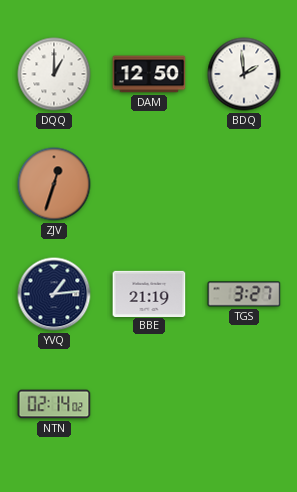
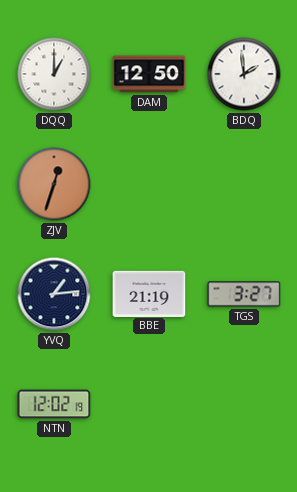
NTN: 02:14 -> 12:02 (54, 404)
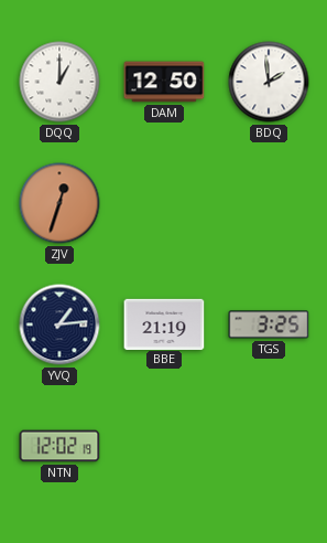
TGS: 3:27 -> 3:25 (269, 324)
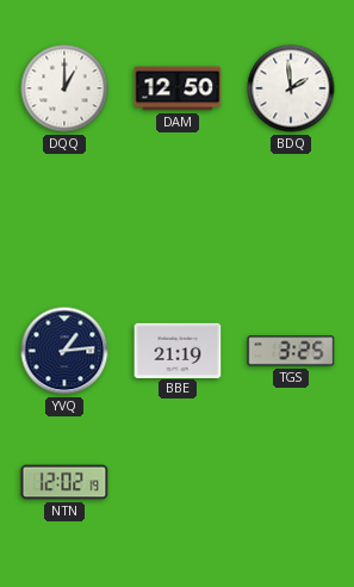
ZJV: 12:33 -> none (59, 203)
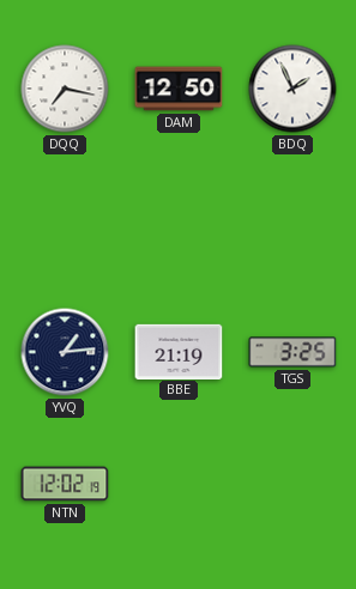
DQQ: 1:00 -> 7:17 (65, 89)
BDQ: 1:59 -> 1:56 (292, 89)
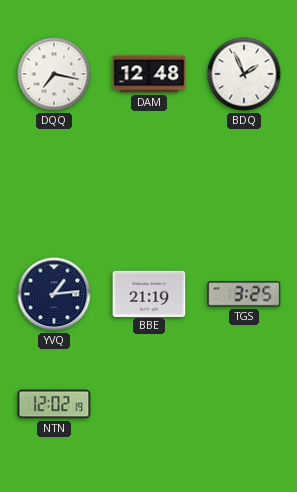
DAM: 12:50 -> 12:48 (149, 74)
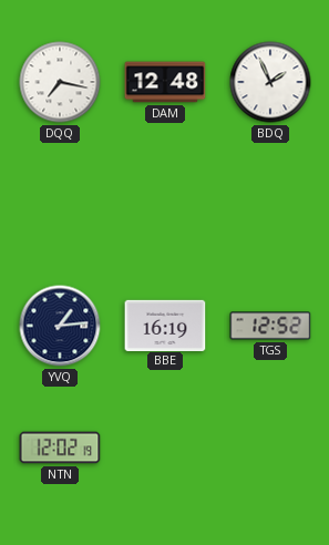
BBE: 21:19 -> 16:19 (165, 325)
TGS: 3:25 -> 12:52 (270, 326)
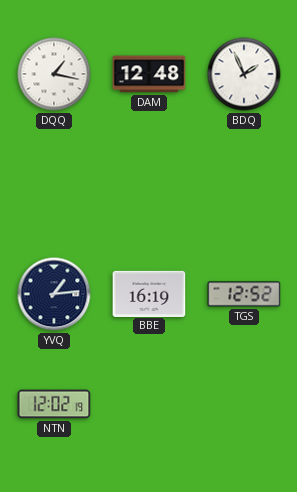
DQQ: 7:17 -> 1:17 (54, 74)
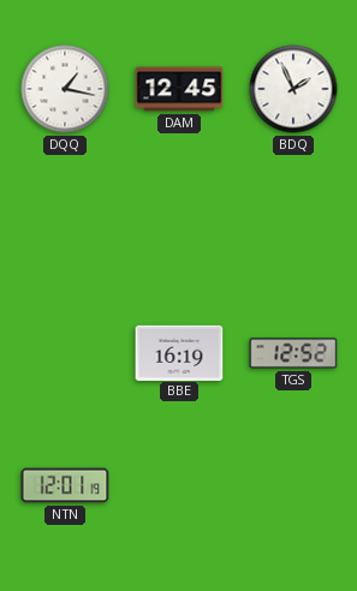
DAM: 12:48 -> 12:45 (179, 89)
YVQ: 1:14 -> none (54, 294)
NTN: 12:02 -> 12:01 (65, 485)
